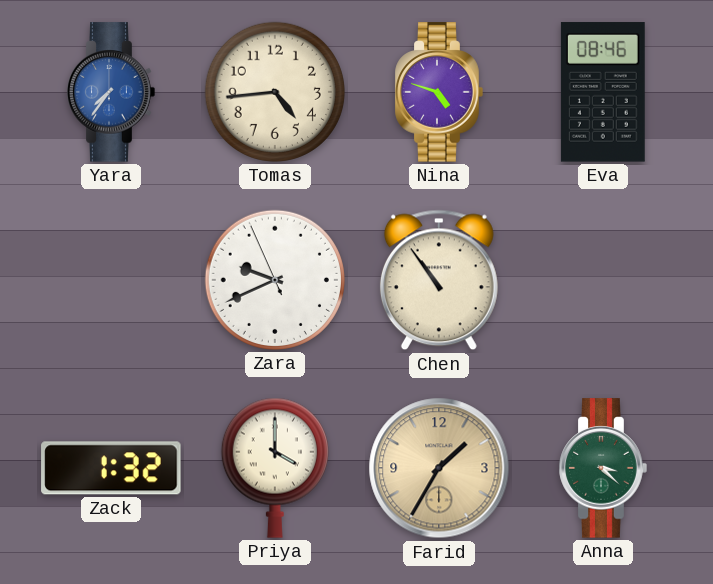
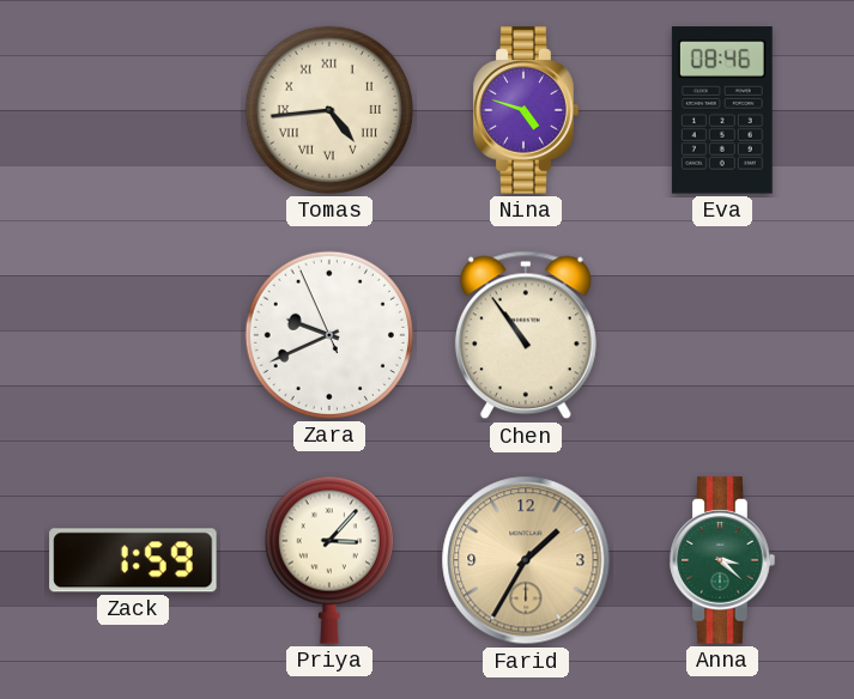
Yara: 7:36 -> none (111, 92)
Tomas numerals: Arabic -> Roman (329, 110)
Zack: 1:32 -> 1:59 (133, 560)
Priya: 4:00 -> 3:07 (329, 560)
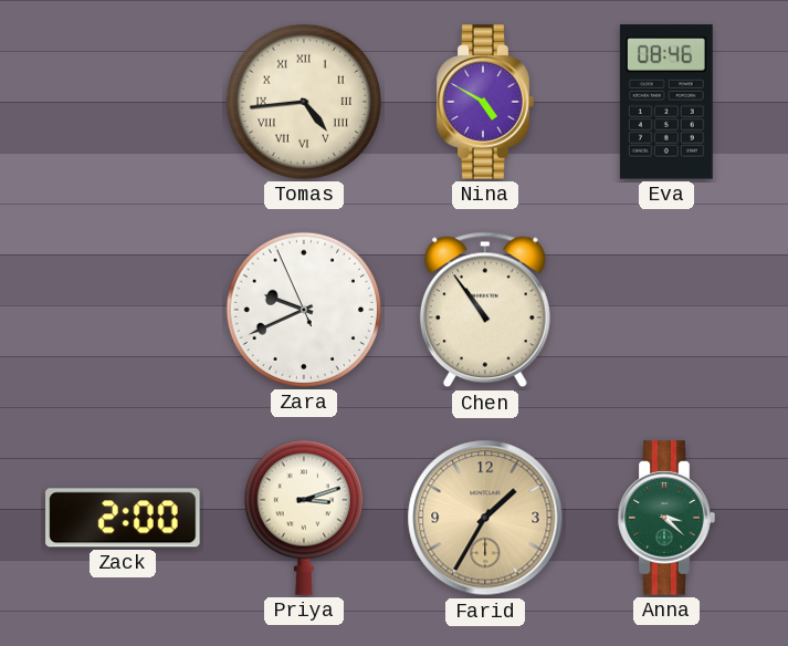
Nina: 4:48 -> 4:50 (485, 102)
Zack: 1:59 -> 2:00 (123, 518)
Priya: 3:07 -> 3:12 (304, 518)
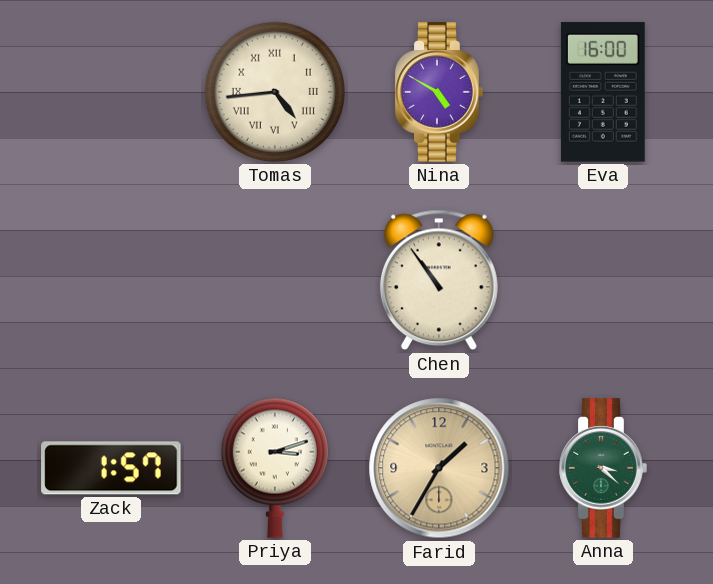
Eva: 08:46 -> 16:00 (603, 92)
Zara: 9:40 -> none (304, 310)
Zack: 2:00 -> 1:57 (111, 468)
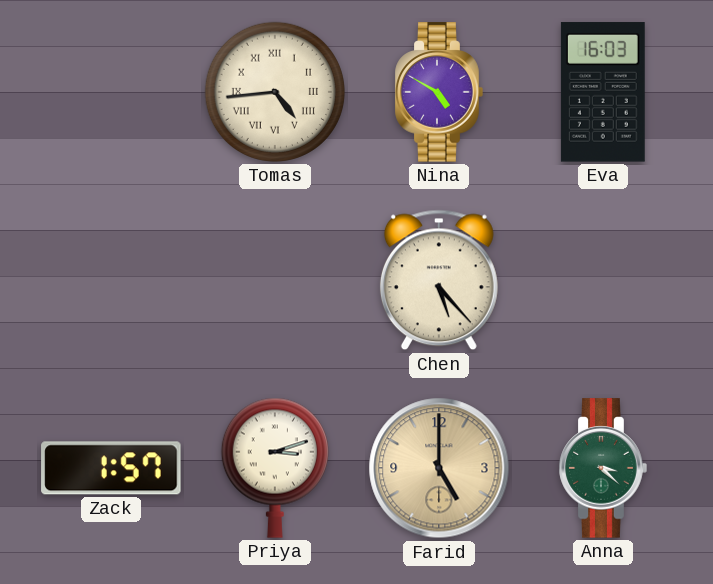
Eva: 16:00 -> 16:03 (603, 92)
Chen: 10:54 -> 5:23 (439, 280)
Farid: 1:35 -> 5:00 (439, 468)
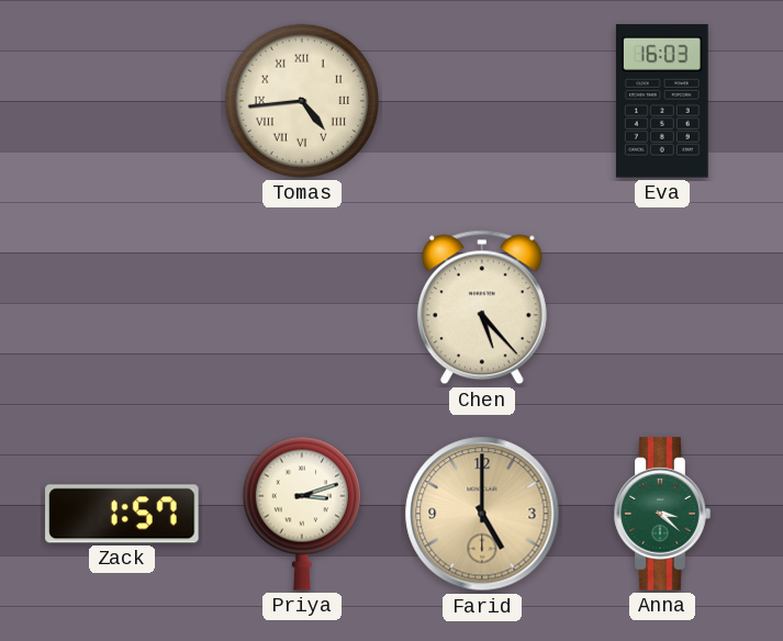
Nina: 4:50 -> none (439, 92)
